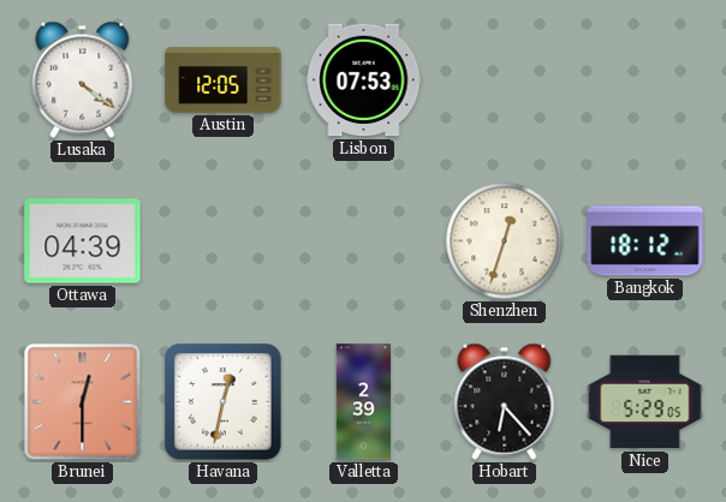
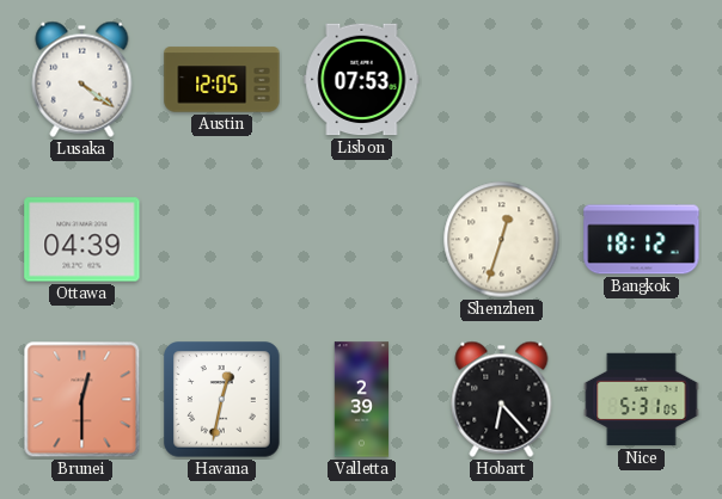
Nice: 5:29 -> 5:31 (642, 400)
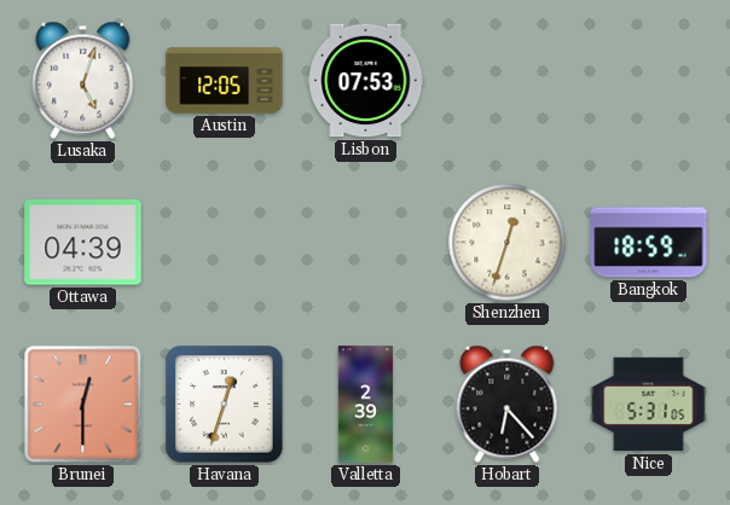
Lusaka: 4:21 -> 5:03 (83, 80)
Bangkok: 18:12 -> 18:59 (649, 243)
Havana: 12:32 -> 12:33 (225, 405)
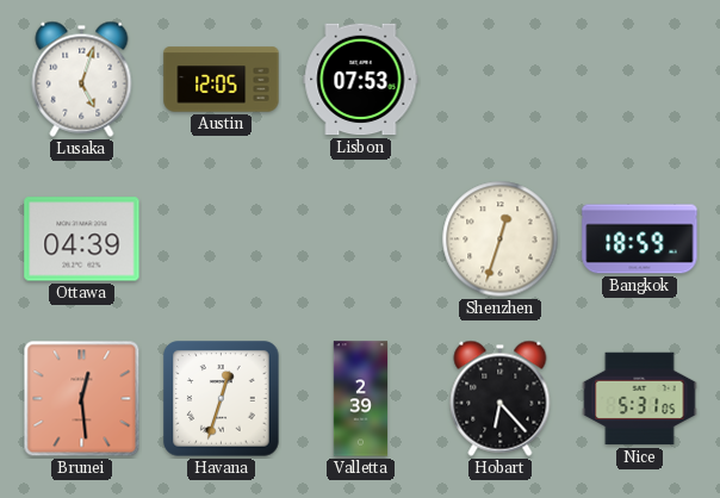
Brunei: 12:30 -> 12:29 (82, 399)
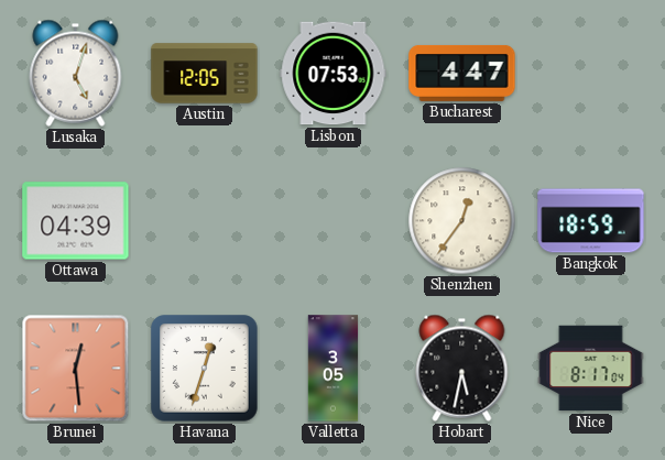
Bucharest: none -> 4:47 (462, 73)
Shenzhen: 12:33 -> 12:36 (462, 221)
Valletta: 2:39 -> 3:05 (334, 369)
Hobart: 6:23 -> 5:32 (462, 368)
Nice: 5:31 -> 8:17 (591, 369)
